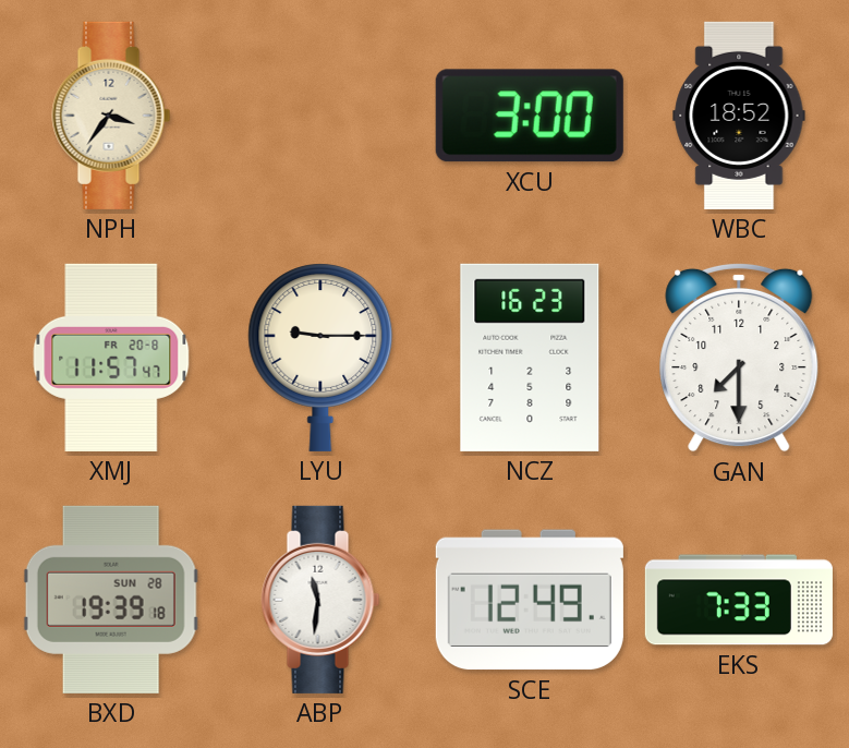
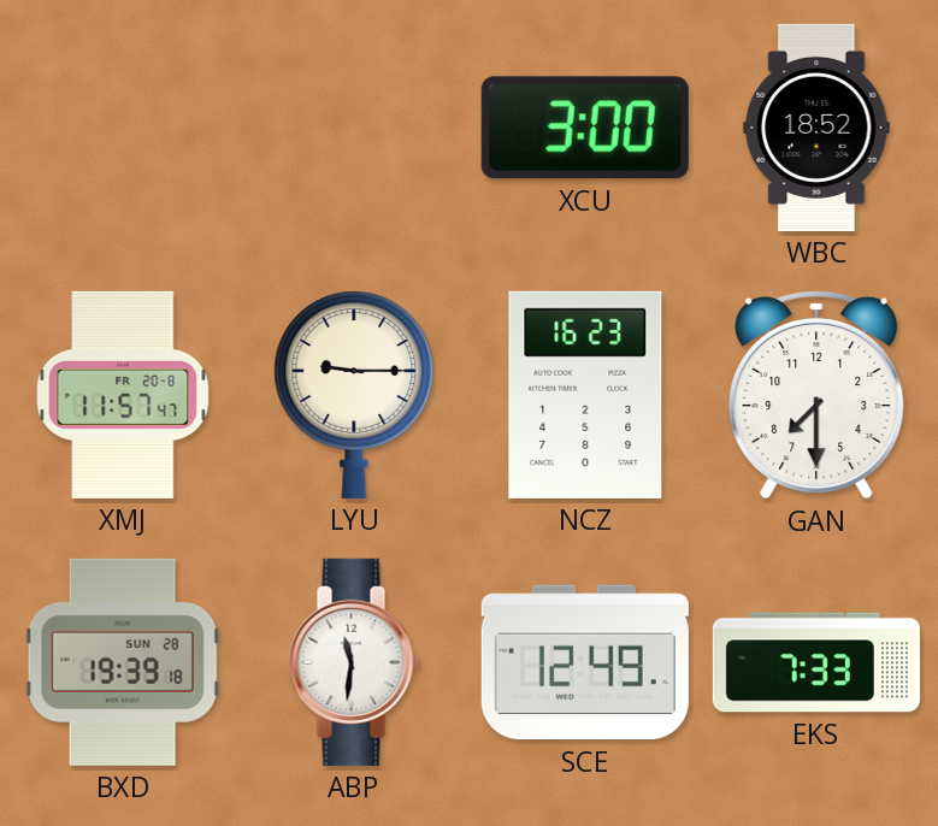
NPH: 3:36 -> none (111, 116)
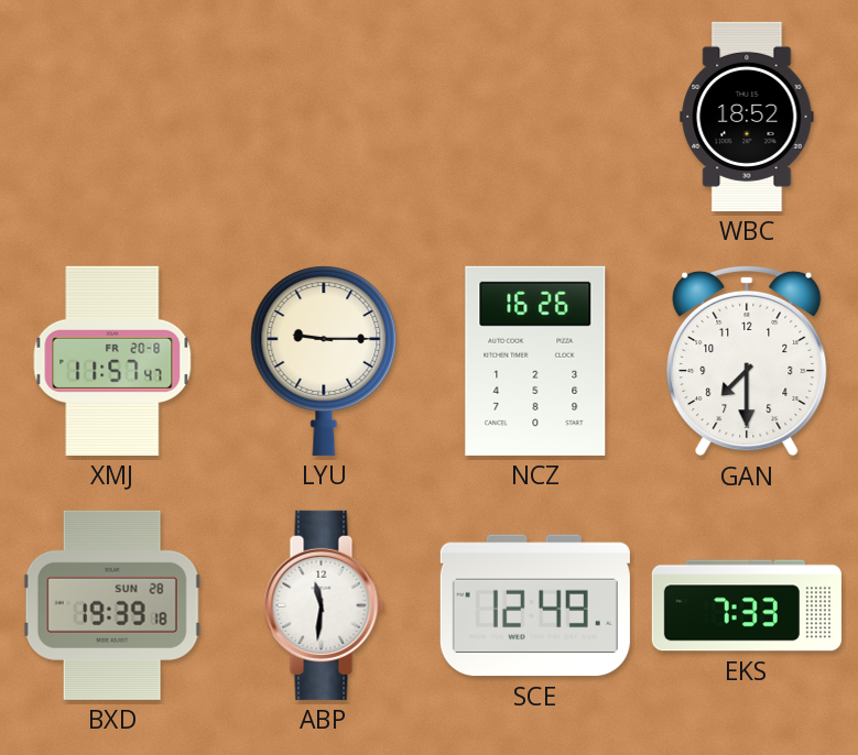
XCU: 3:00 -> none (585, 128)
NCZ: 16:23 -> 16:26 (535, 361)
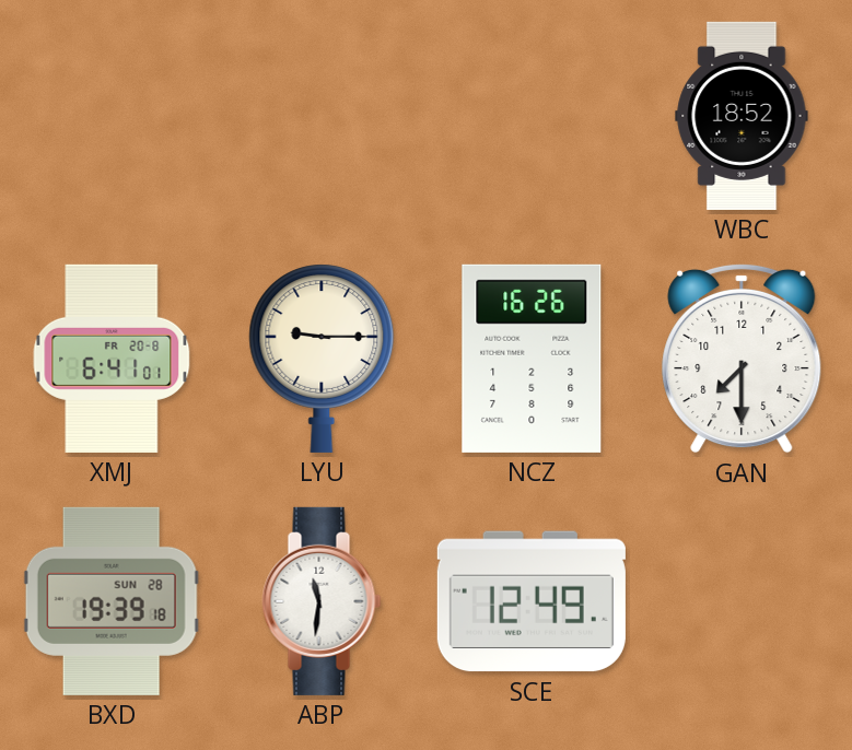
XMJ: 11:57 -> 6:41 (112, 359)
EKS: 7:33 -> none (747, 605)
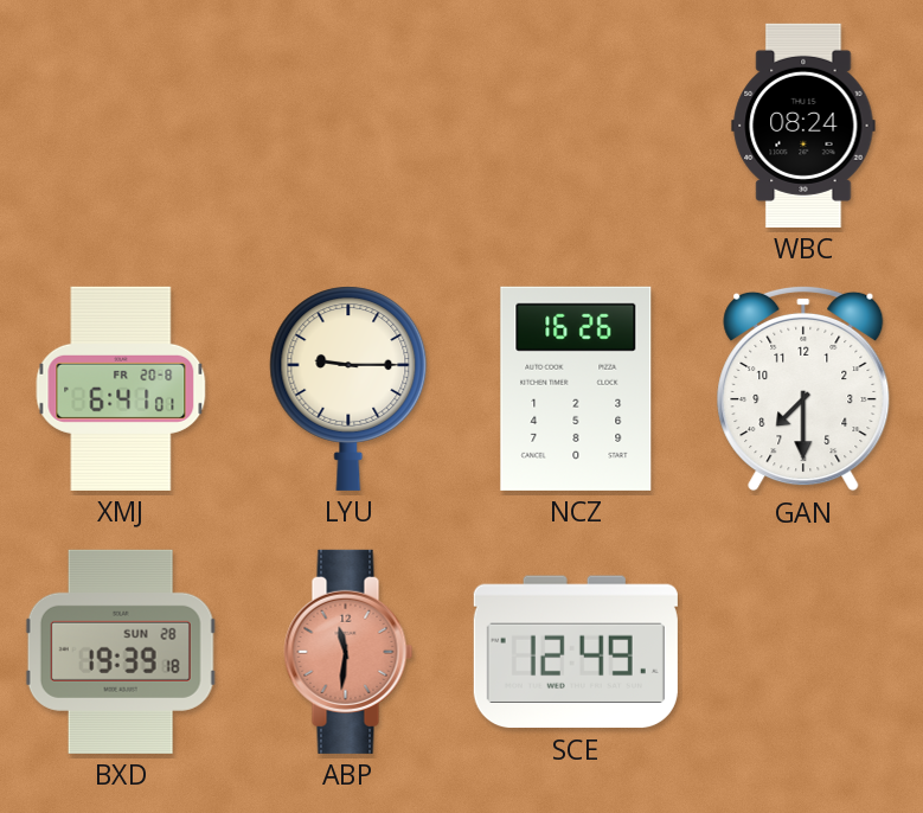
WBC: 18:52 -> 08:24 (803, 126)
ABP dial: white -> salmon (348, 652)
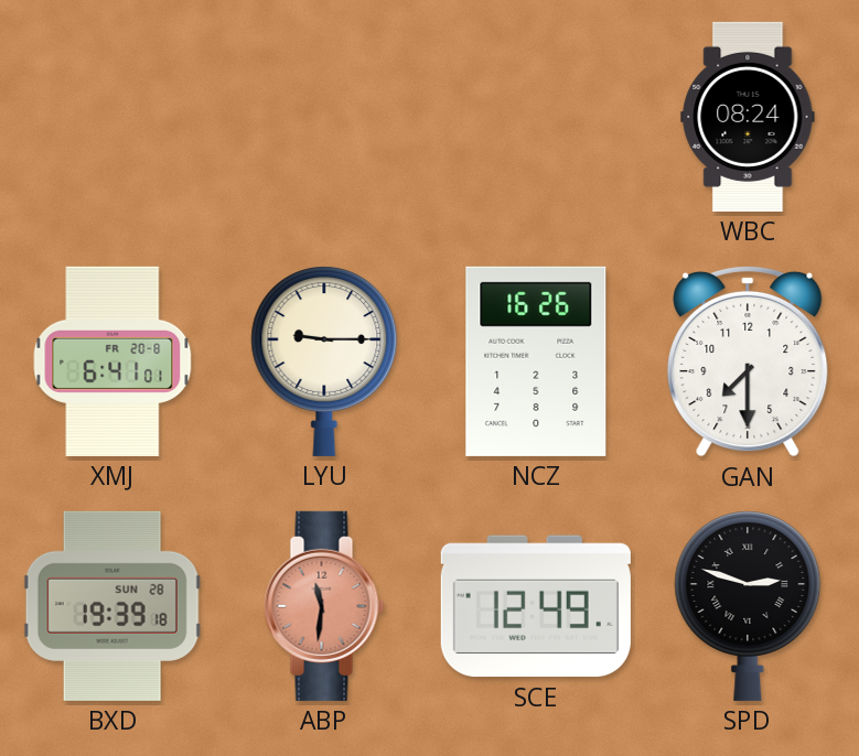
SPD: none -> 2:48 (748, 606)
